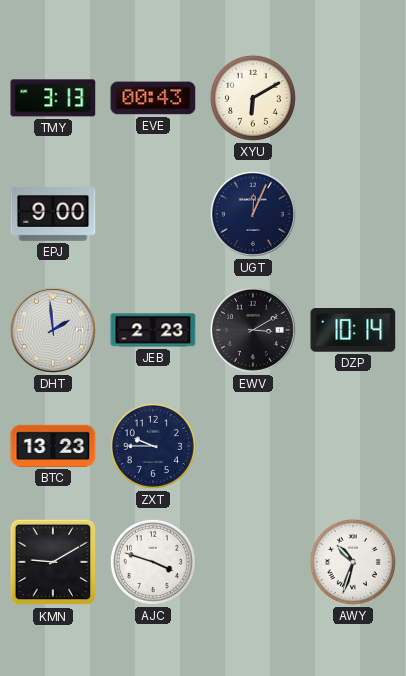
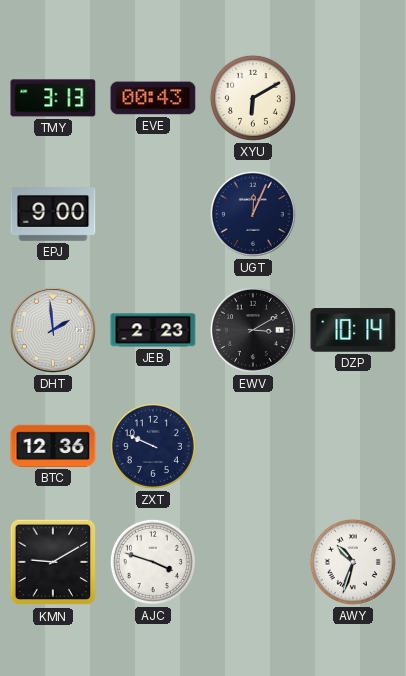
BTC: 13:23 -> 12:36 (53, 446)
ZXT: 9:45 -> 9:49 (153, 446)
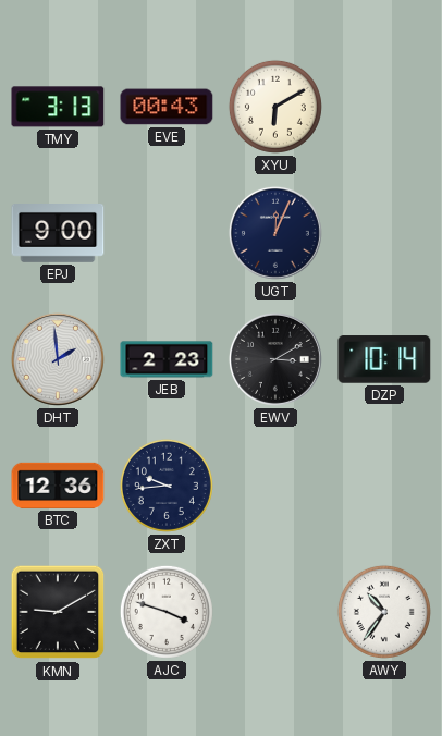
ZXT: 9:49 -> 9:44 (167, 486)
AWY: 10:33 -> 10:36 (384, 612)
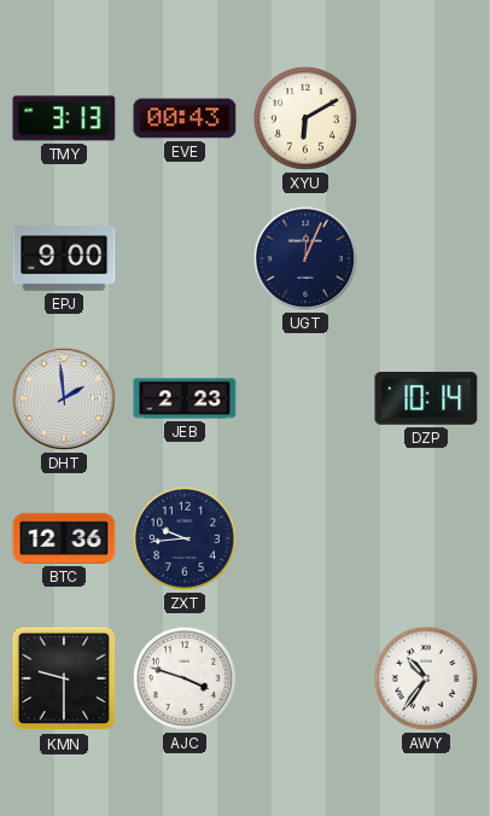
EWV: 3:10 -> none (275, 359)
KMN: 9:10 -> 9:30 (64, 678)
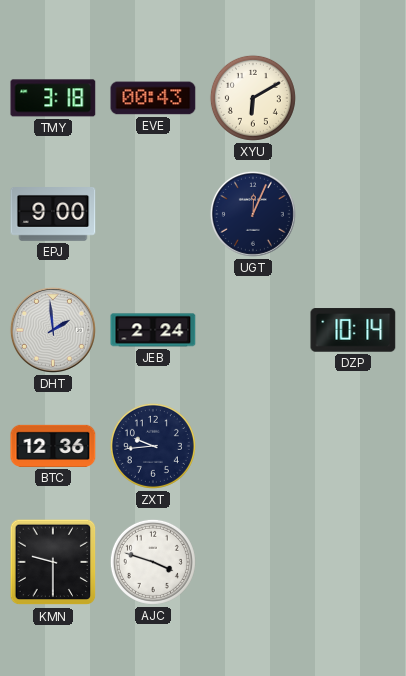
TMY: 3:13 -> 3:18 (53, 98)
JEB: 2:23 -> 2:24 (153, 330)
AWY: 10:36 -> none (426, 678)
